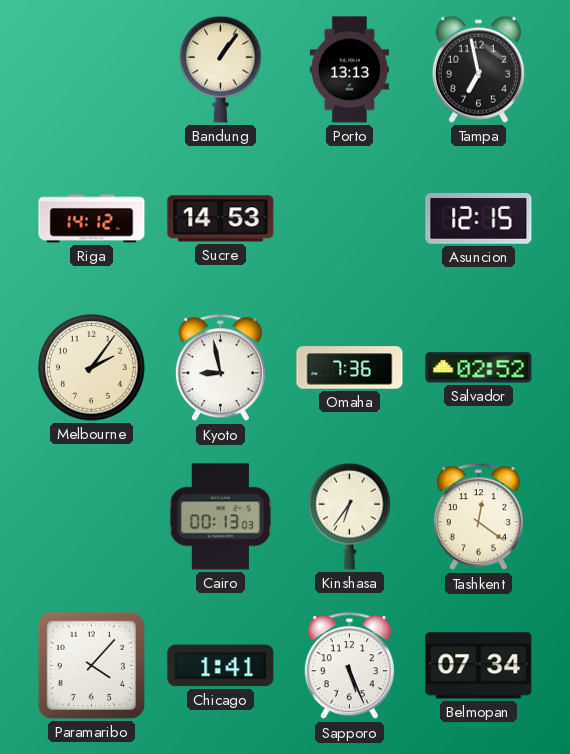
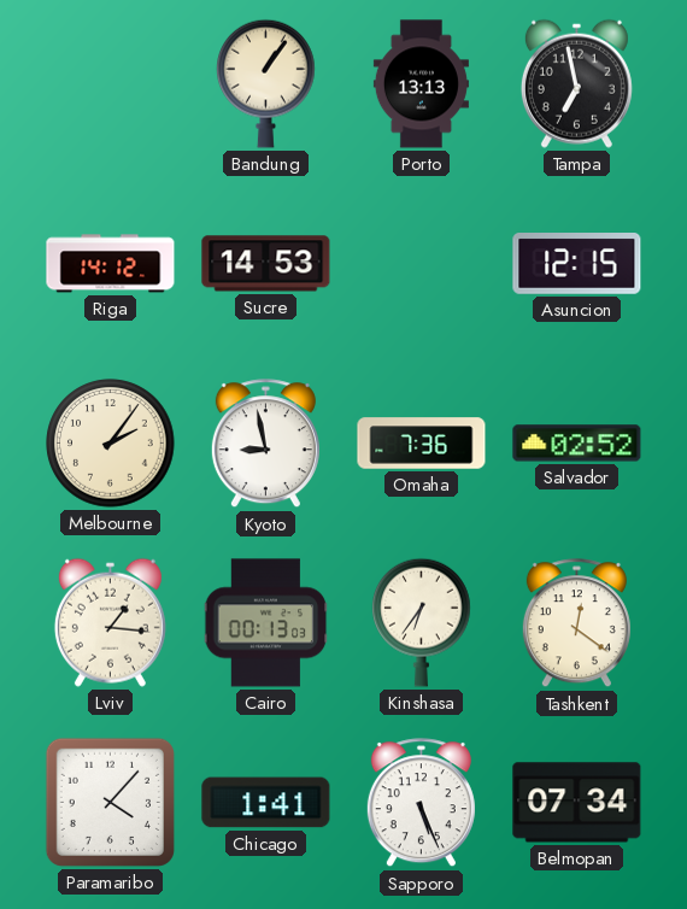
Lviv: none -> 1:16 (110, 622)
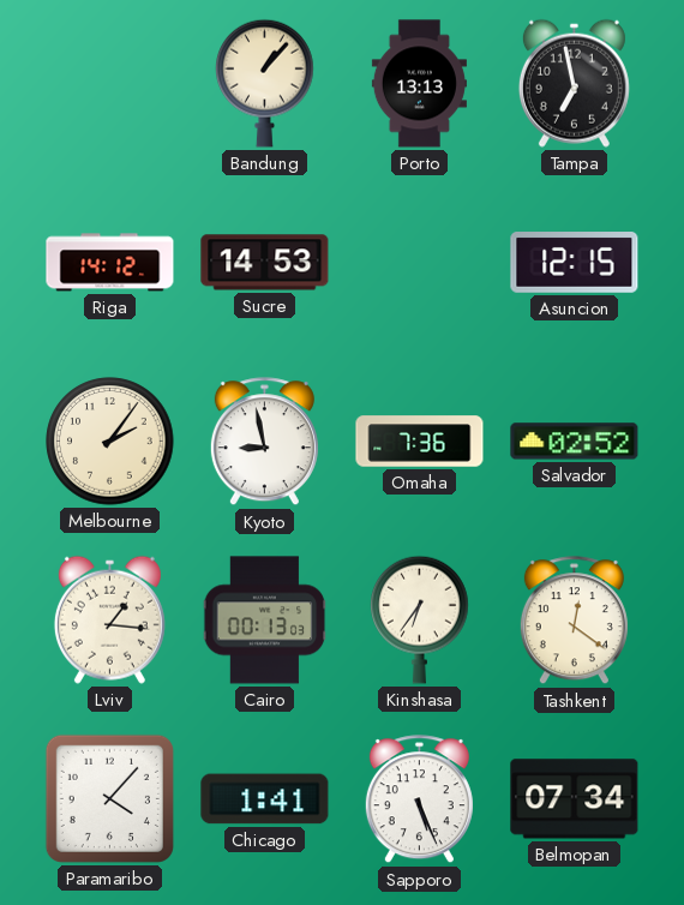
Bandung: 1:06 -> 1:07 (265, 83)
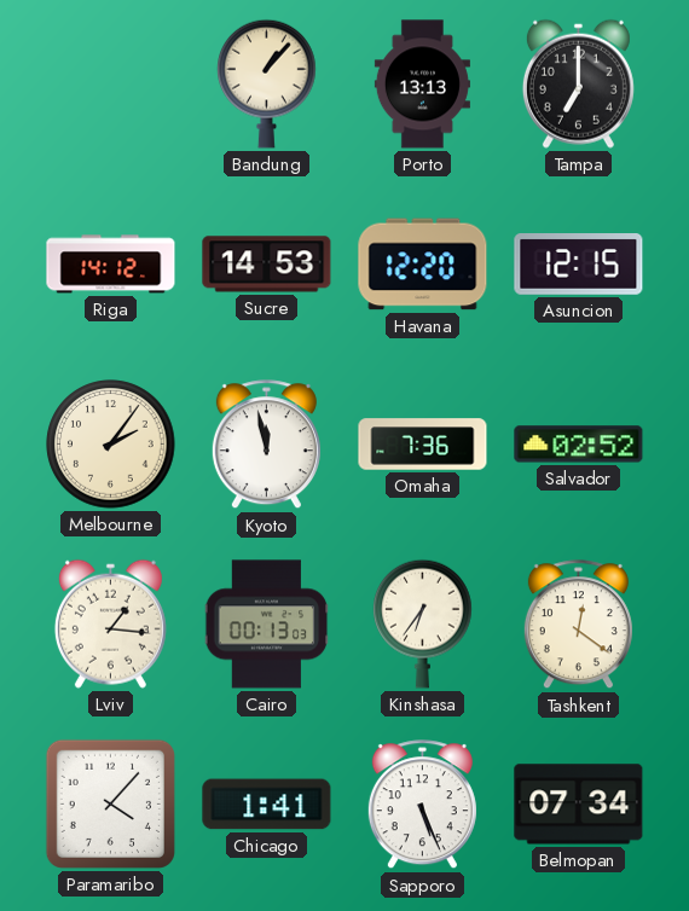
Tampa: 6:58 -> 7:00 (578, 83)
Havana: none -> 12:20 (423, 265)
Kyoto: 8:58 -> 11:58 (266, 445)
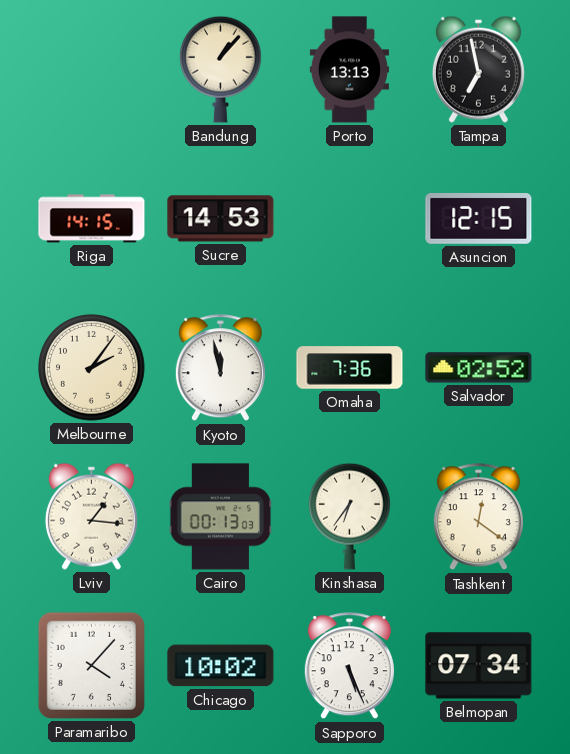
Tampa: 7:00 -> 6:58 (478, 69)
Riga: 14:12 -> 14:15 (92, 219)
Havana: 12:20 -> none (423, 265)
Chicago: 1:41 -> 10:02 (221, 666)
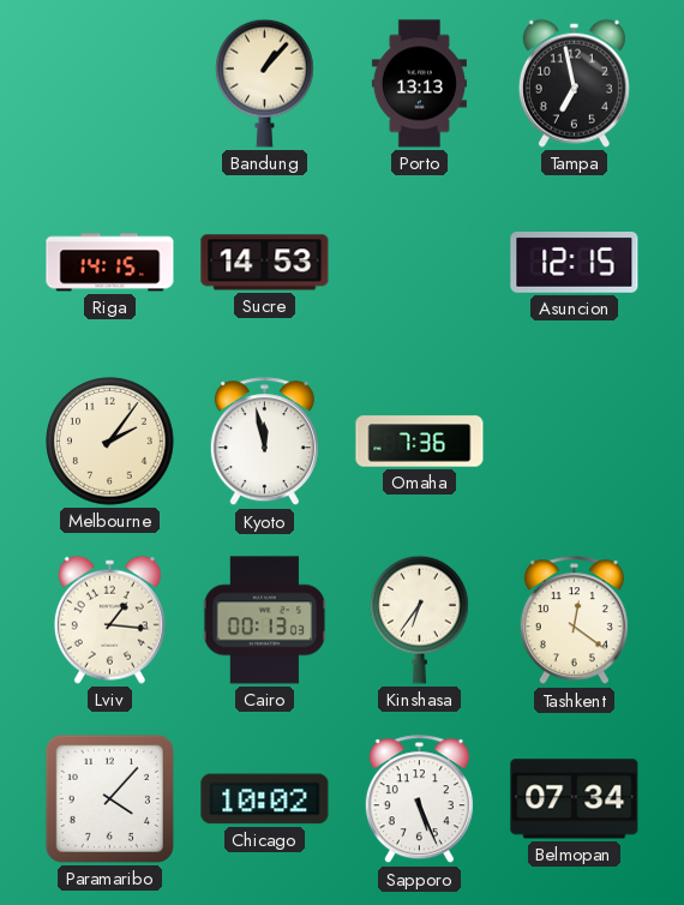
Salvador: 02:52 -> none (479, 368)
